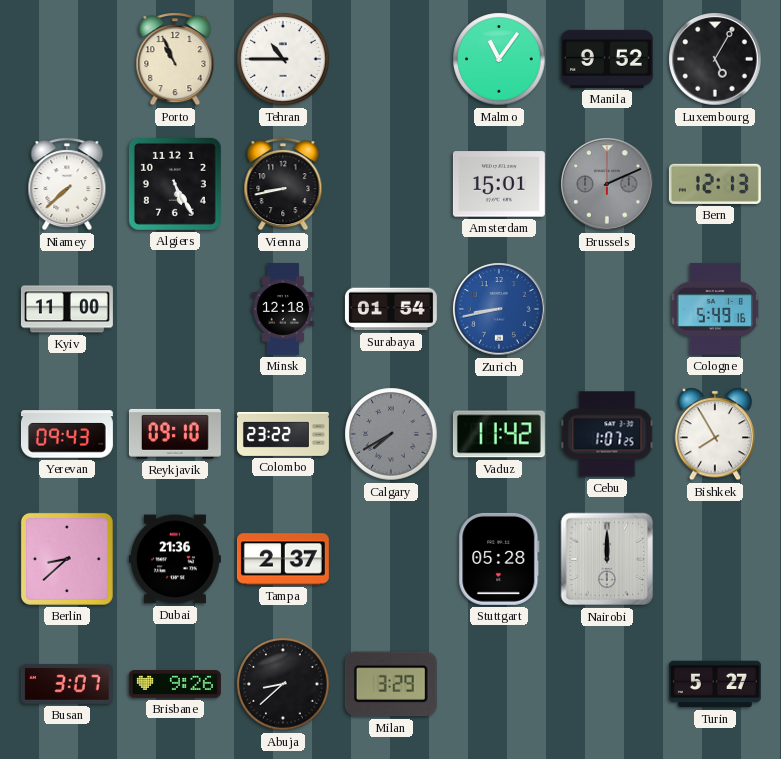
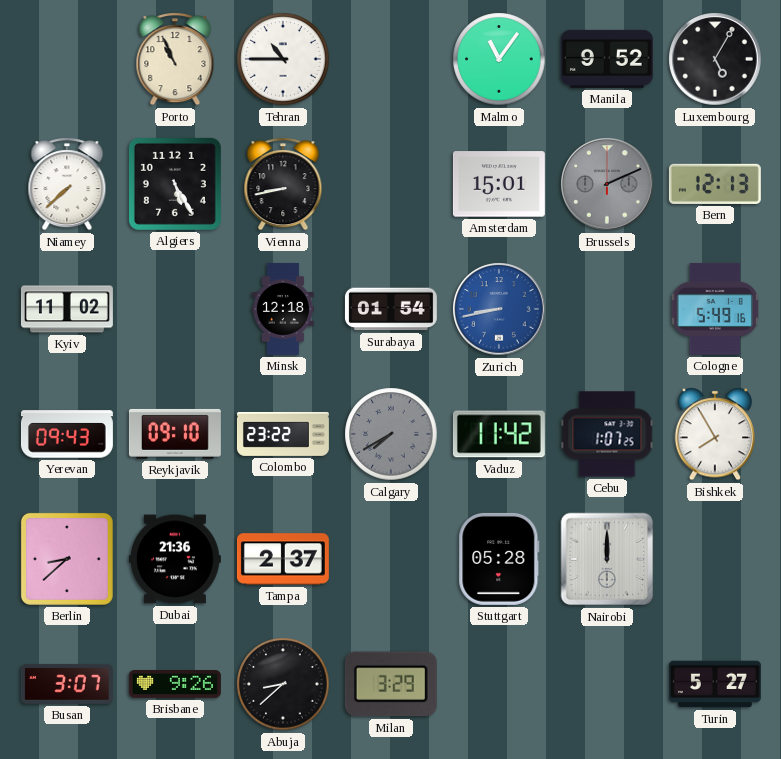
Kyiv: 11:00 -> 11:02 (67, 309)
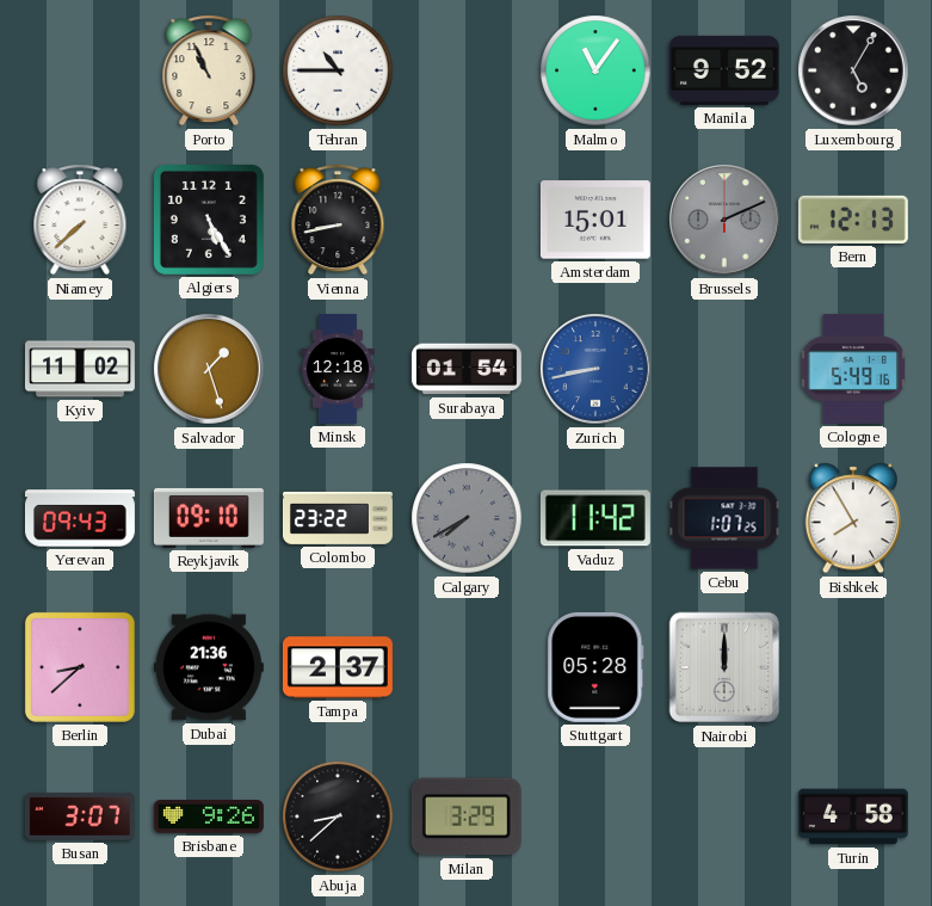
Salvador: none -> 1:27 (209, 369)
Turin: 5:27 -> 4:58 (853, 816)
